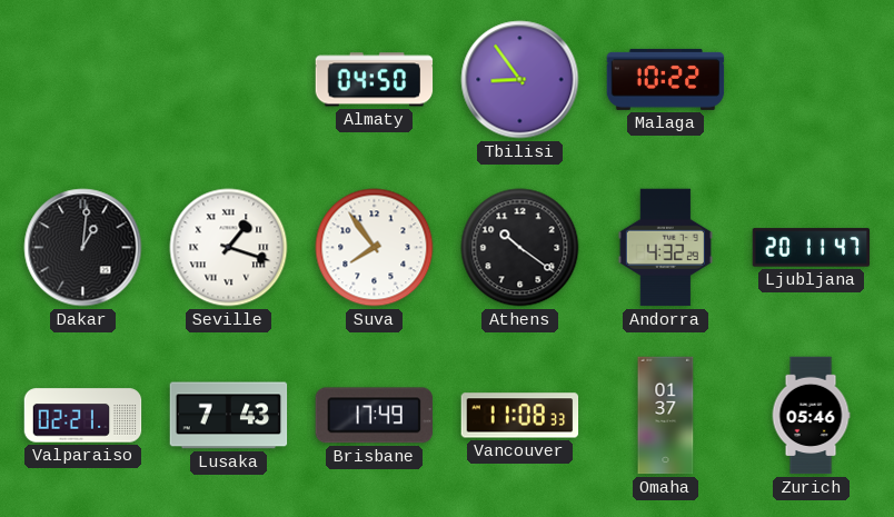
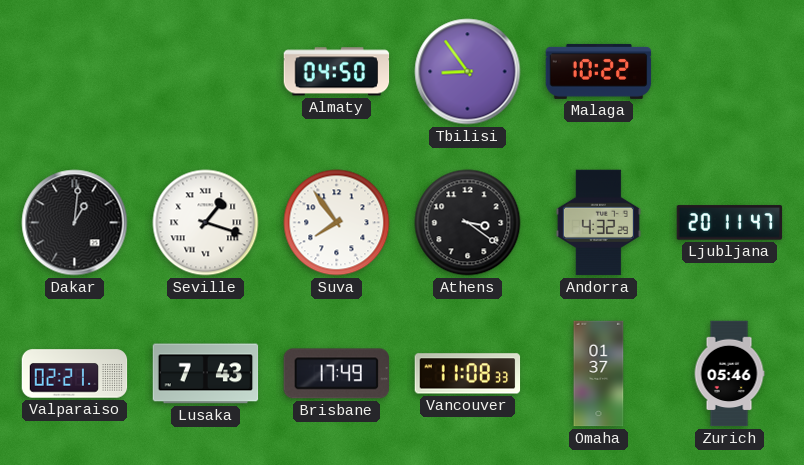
Athens: 10:21 -> 3:21 (468, 223)
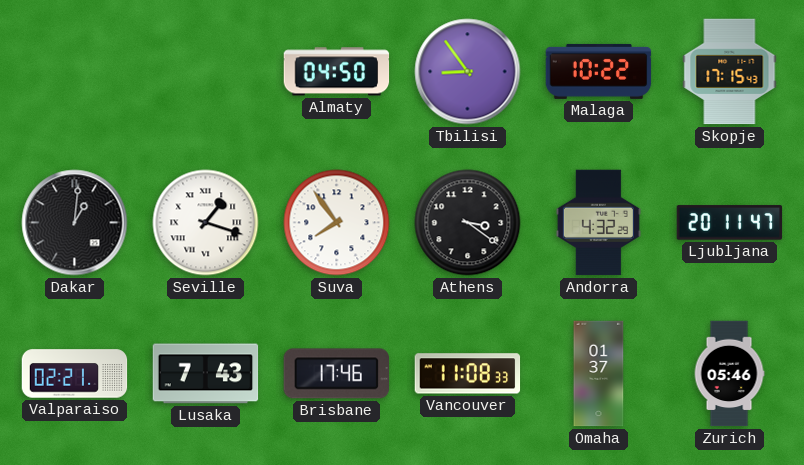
Skopje: none -> 17:15 (730, 72)
Brisbane: 17:49 -> 17:46 (336, 374)
